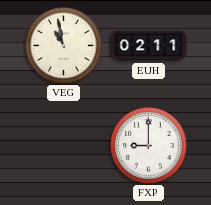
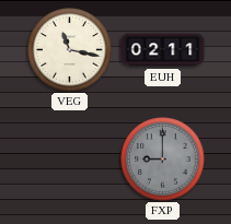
VEG: 10:58 -> 11:17 (70, 50)
FXP dial: white -> grey (163, 160)
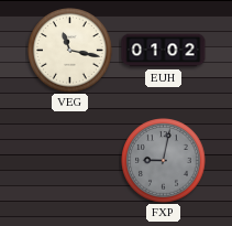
EUH: 02:11 -> 01:02 (164, 51)
FXP: 9:00 -> 9:02 (164, 161)
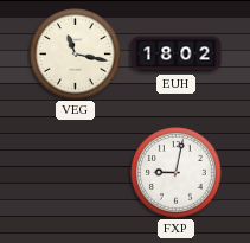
EUH: 01:02 -> 18:02 (177, 55)
FXP dial: grey -> white (177, 173)
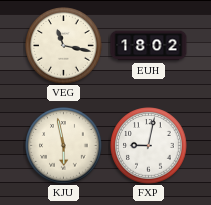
KJU: none -> 5:58 (64, 146)
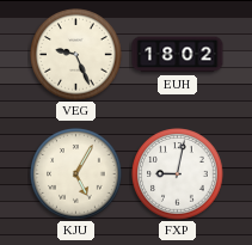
VEG: 11:17 -> 9:26 (76, 55)
KJU: 5:58 -> 5:05 (76, 174)
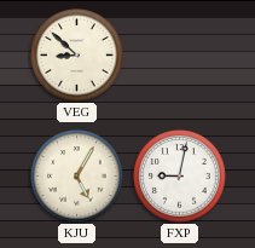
VEG: 9:26 -> 8:52 (77, 56)
EUH: 18:02 -> none (178, 55)
